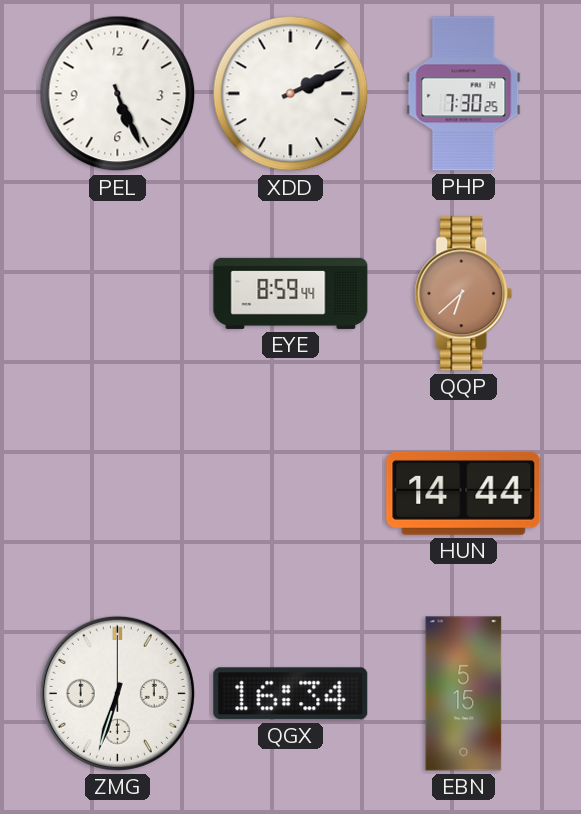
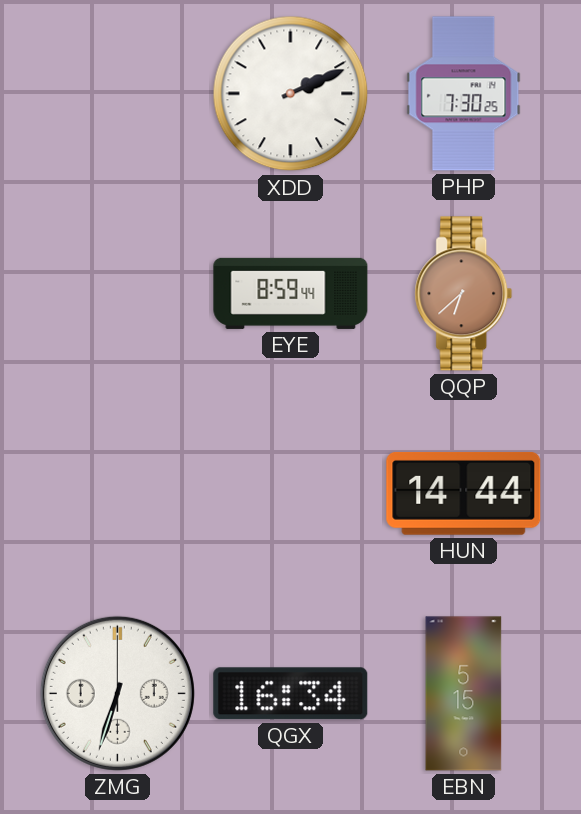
PEL: 5:26 -> none (118, 94)
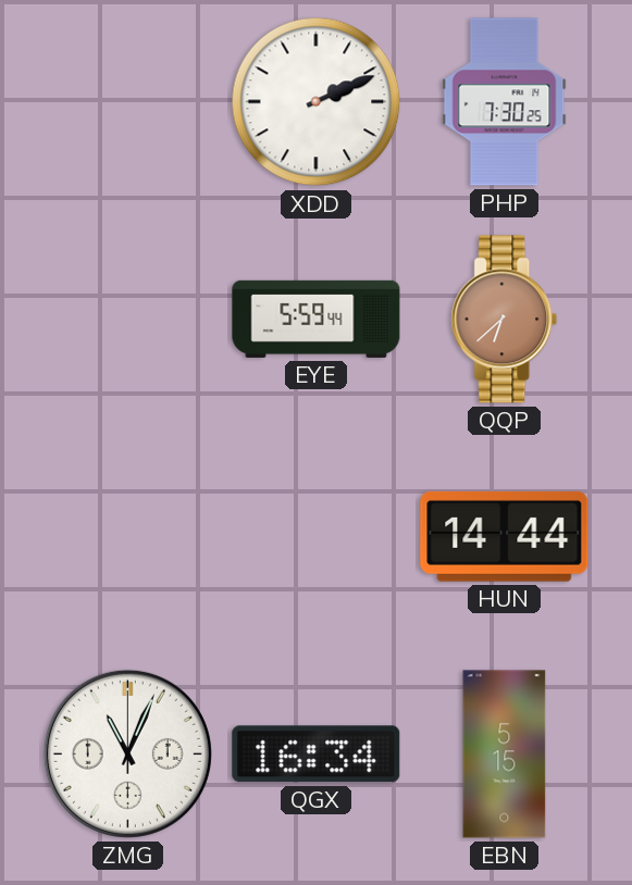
EYE: 8:59 -> 5:59 (317, 319)
ZMG: 6:33 -> 11:04 (127, 753)
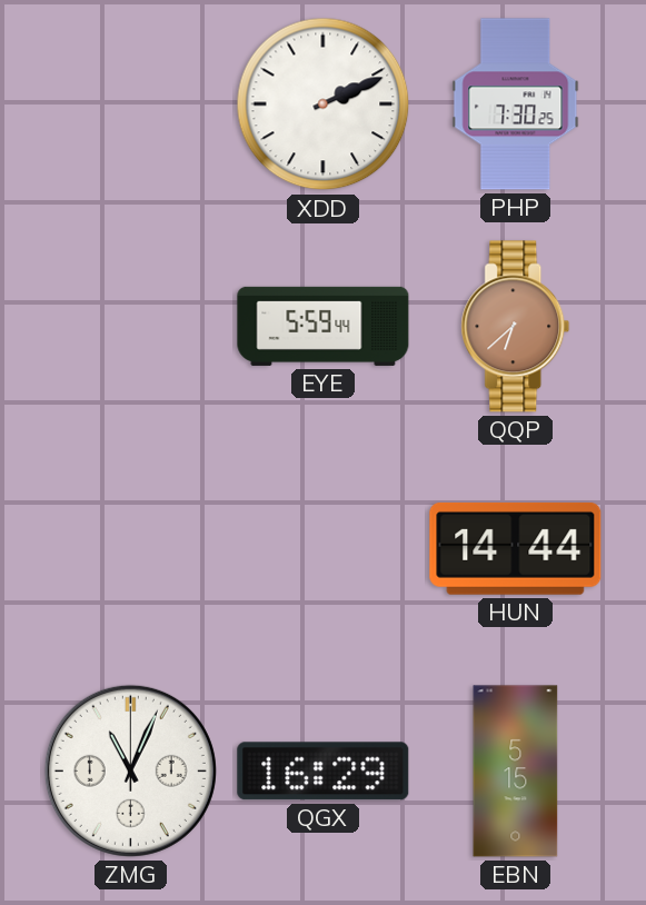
QGX: 16:34 -> 16:29 (324, 772)
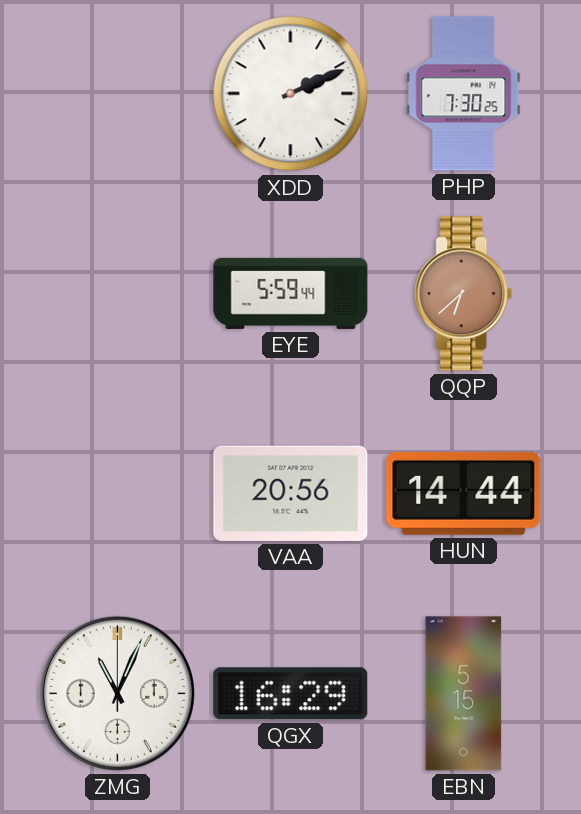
VAA: none -> 20:56 (291, 493)
